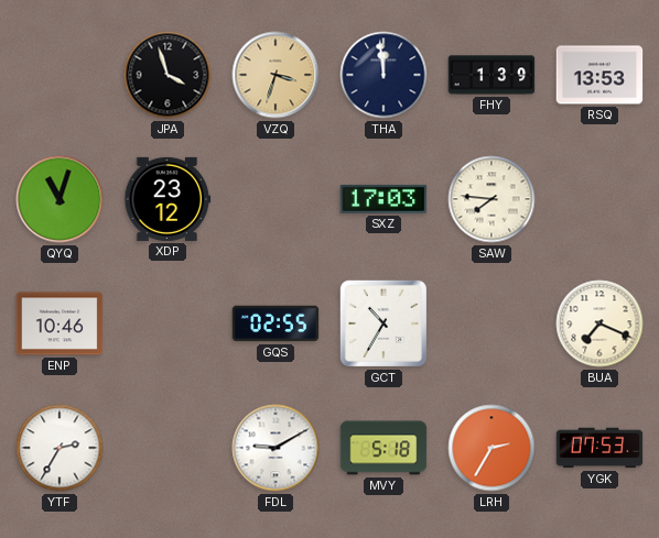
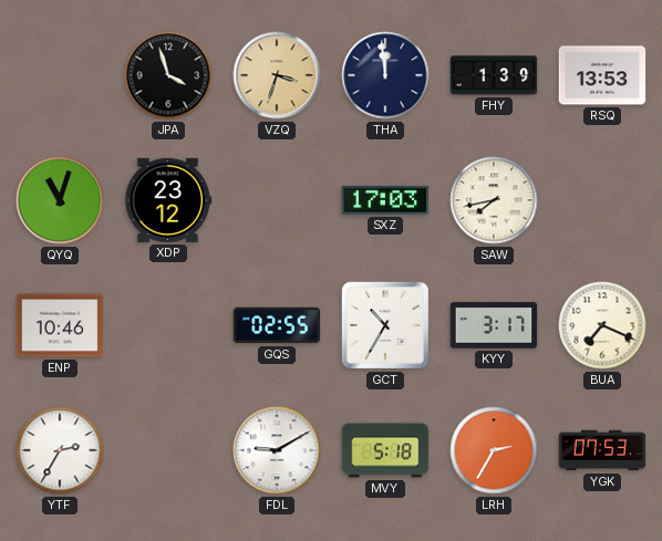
SAW: 7:46 -> 7:43 (494, 200)
KYY: none -> 3:17 (494, 325)
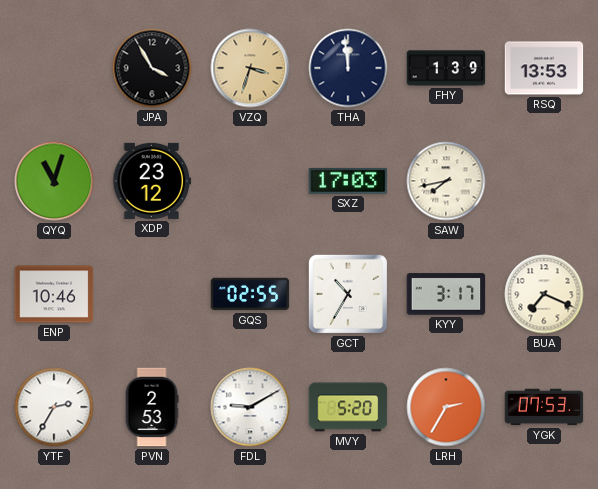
JPA: 3:57 -> 3:55 (152, 68)
PVN: none -> 2:53 (152, 407)
MVY: 5:18 -> 5:20 (348, 407)
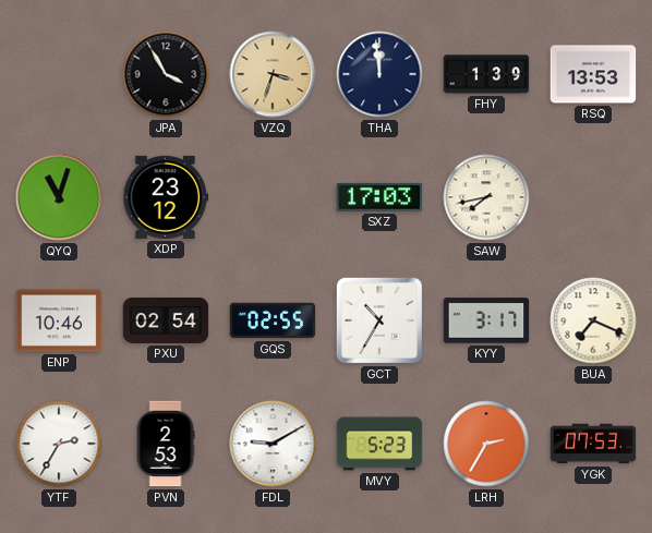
PXU: none -> 02:54 (166, 320)
MVY: 5:20 -> 5:23 (379, 444)
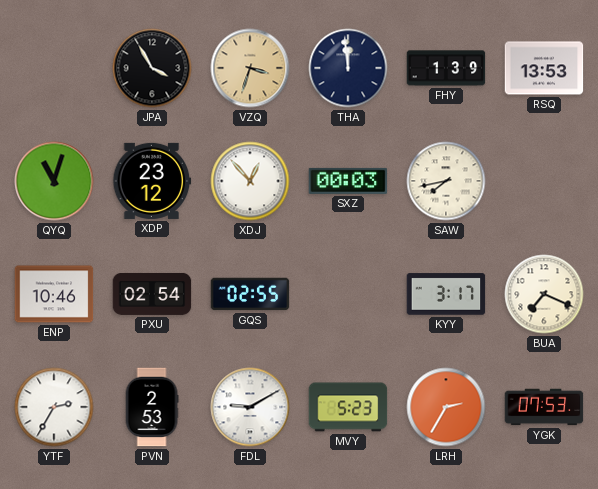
XDJ: none -> 12:53 (250, 181)
SXZ: 17:03 -> 00:03 (348, 181)
GCT: 10:35 -> none (379, 320)
